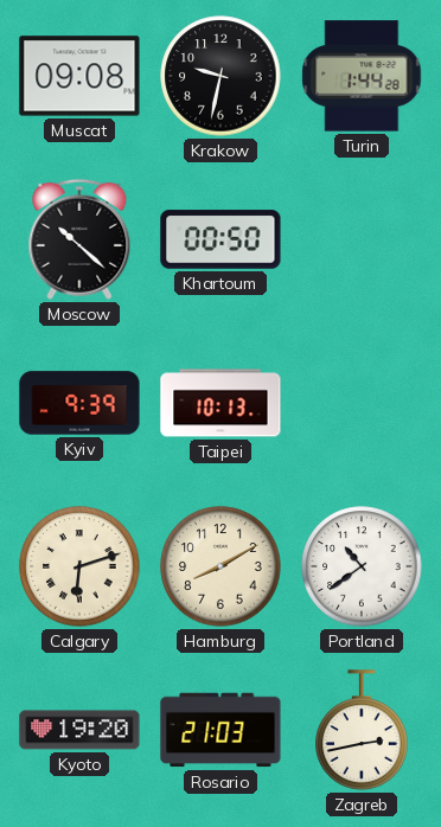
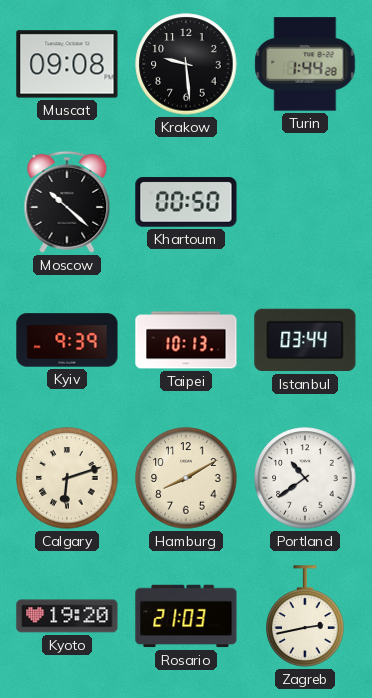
Krakow: 9:32 -> 9:29 (186, 64)
Istanbul: none -> 03:44 (305, 340)
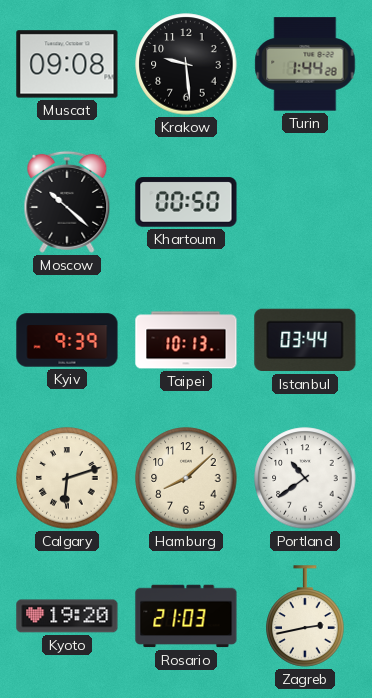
Hamburg: 8:10 -> 8:08 (186, 478)
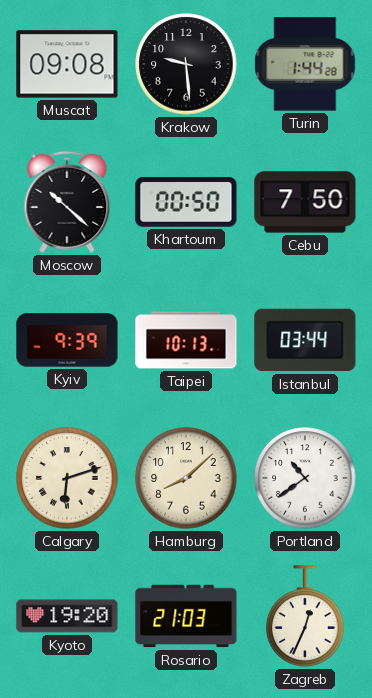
Cebu: none -> 7:50 (305, 202)
Zagreb: 2:43 -> 12:34 (305, 616)
